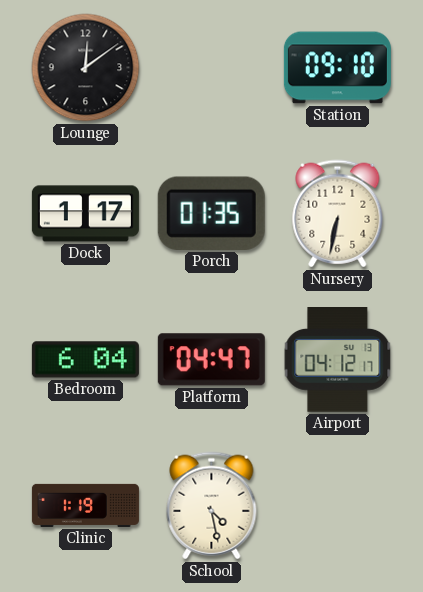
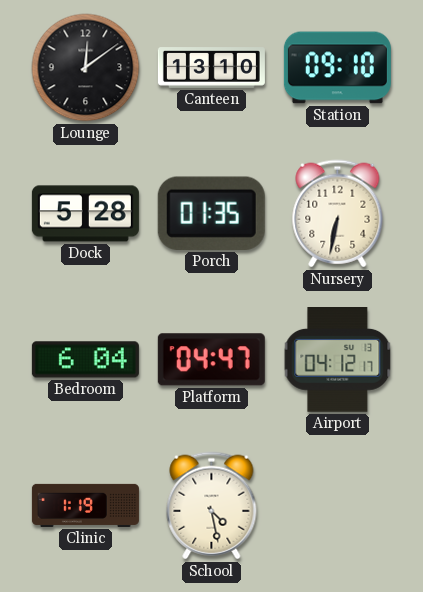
Canteen: none -> 13:10 (211, 68)
Dock: 1:17 -> 5:28 (85, 214)
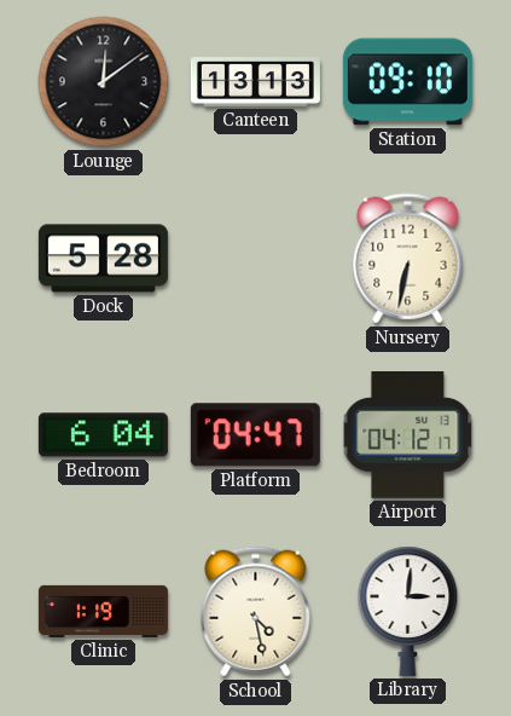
Canteen: 13:10 -> 13:13 (255, 82)
Porch: 01:35 -> none (211, 213)
Library: none -> 3:01 (408, 611)
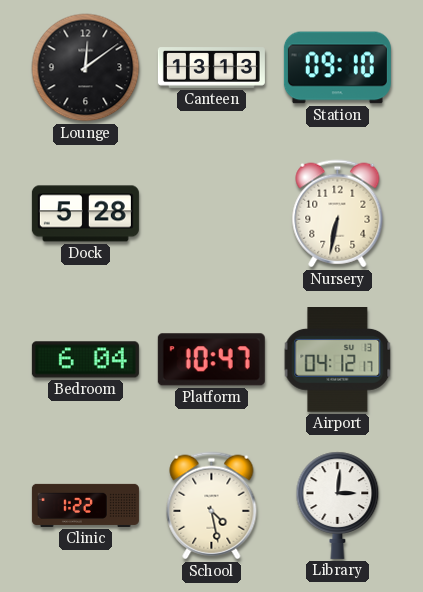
Platform: 04:47 -> 10:47 (211, 360)
Clinic: 1:19 -> 1:22 (85, 505)
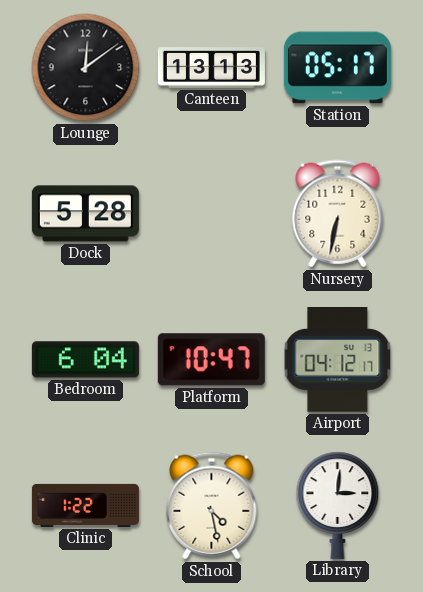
Station: 09:10 -> 05:17 (337, 68)
